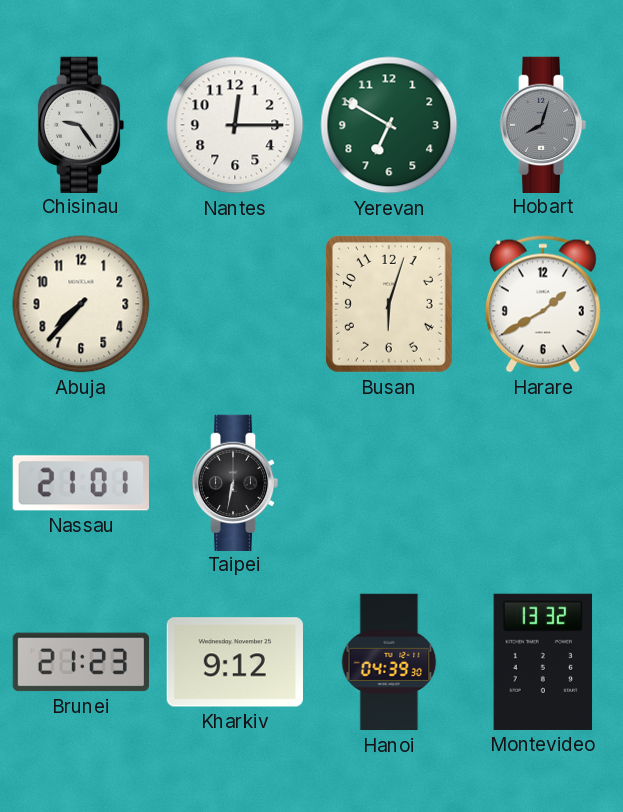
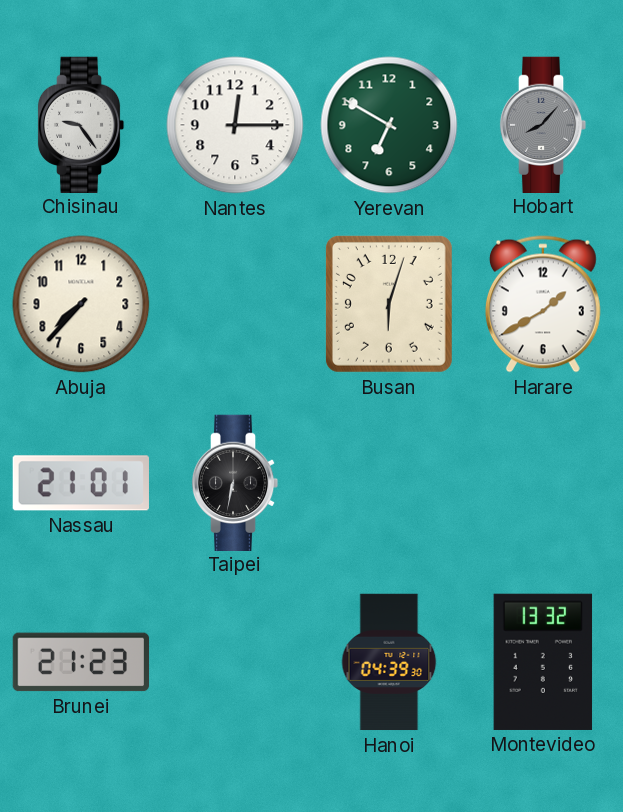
Hobart: 8:03 -> 8:07 (543, 124)
Kharkiv: 9:12 -> none (235, 662)
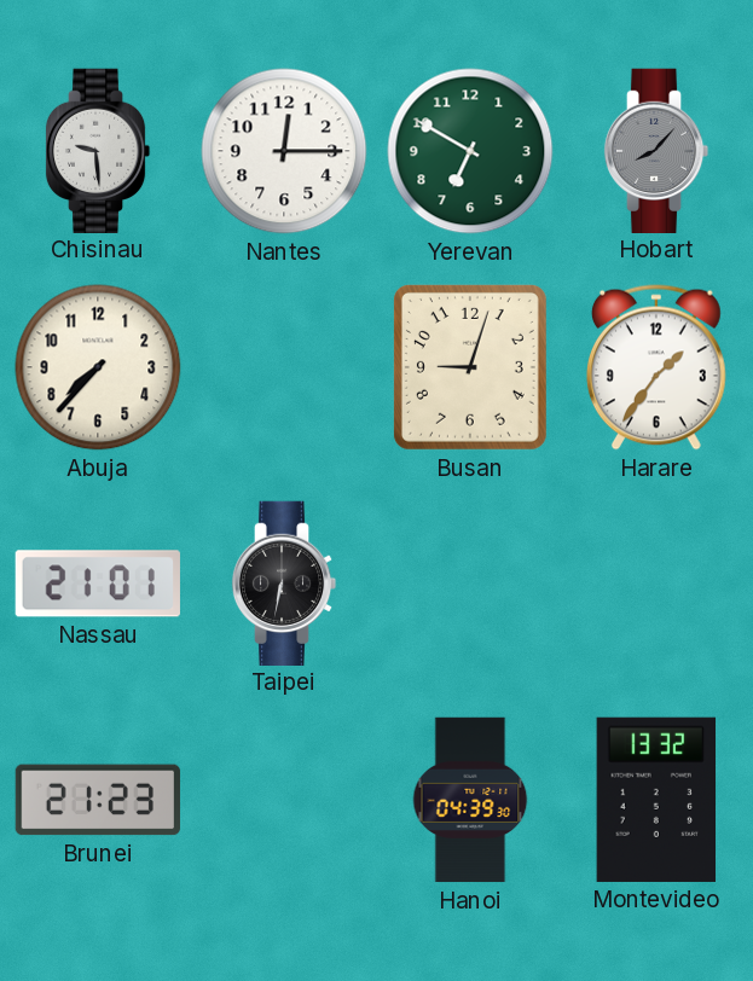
Chisinau: 9:24 -> 9:29 (98, 150)
Busan: 6:03 -> 9:03 (470, 367)
Harare: 1:40 -> 1:36 (656, 367)
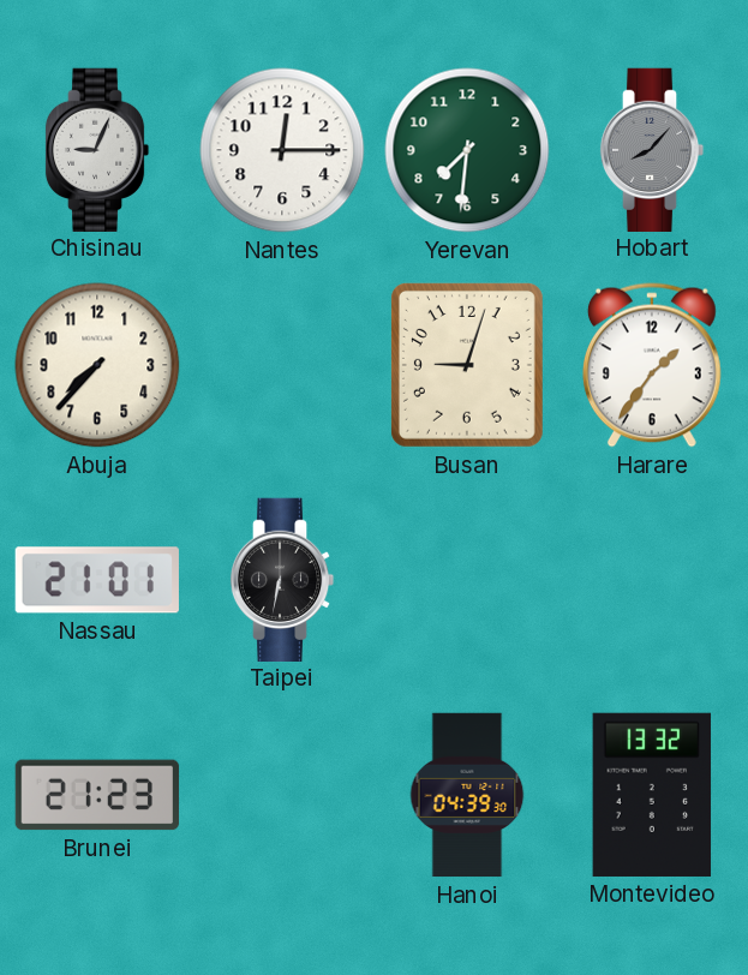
Chisinau: 9:29 -> 9:04 (97, 149)
Yerevan: 6:50 -> 7:31 (467, 150)
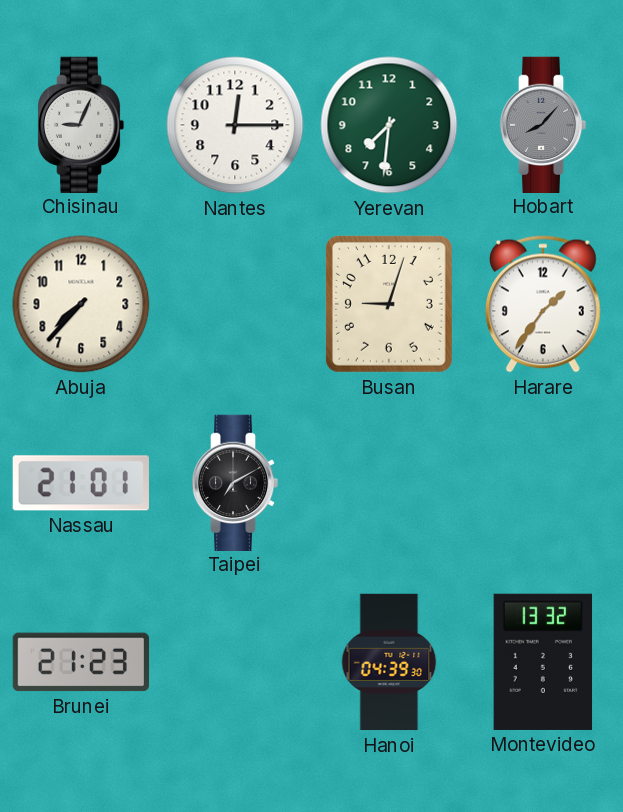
Taipei: 6:32 -> 7:10 (235, 482)
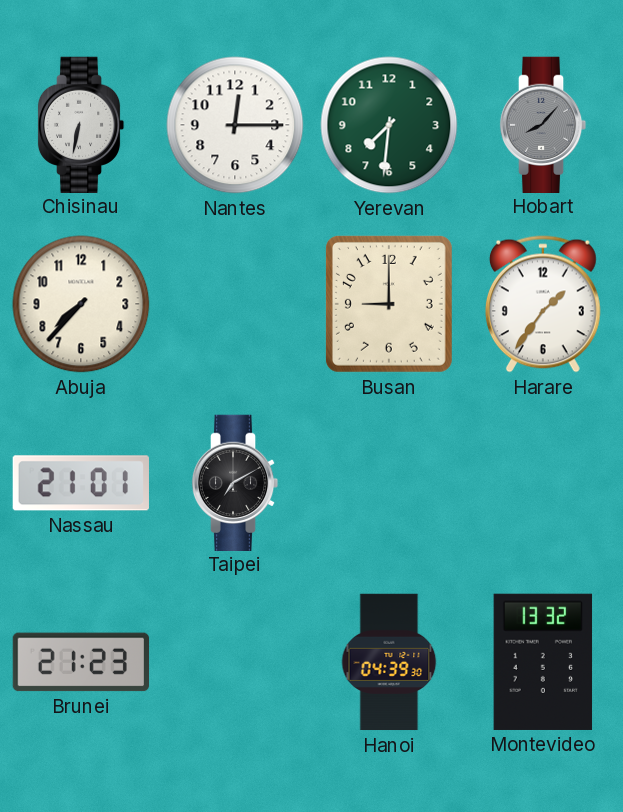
Chisinau: 9:04 -> 6:32 (81, 124)
Busan: 9:03 -> 9:00 (389, 304)
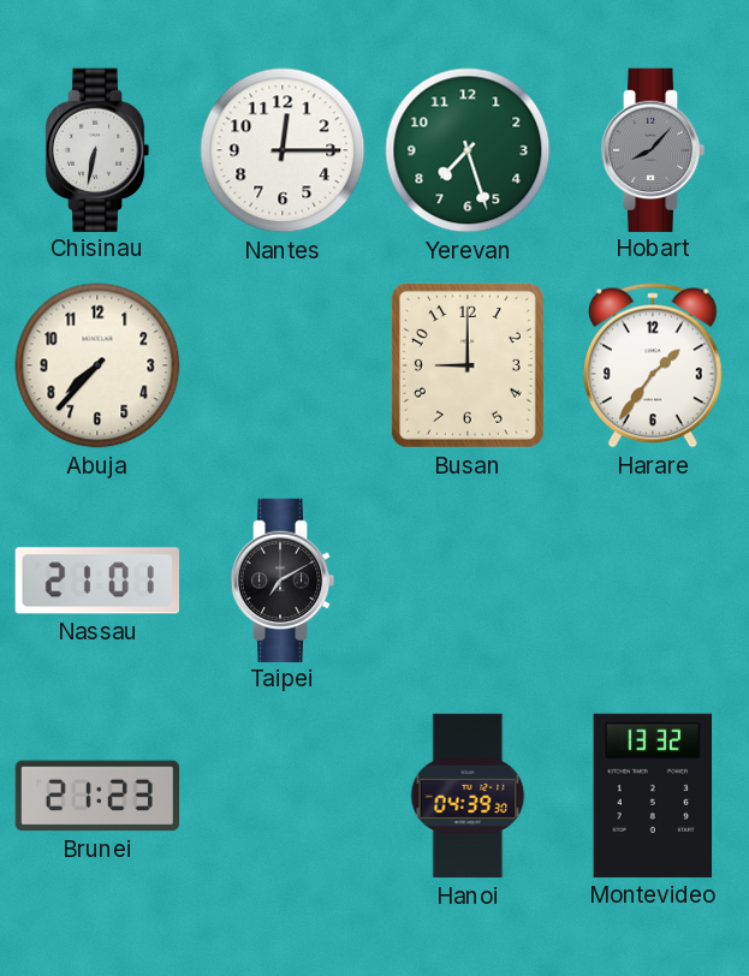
Yerevan: 7:31 -> 7:27 (468, 150)
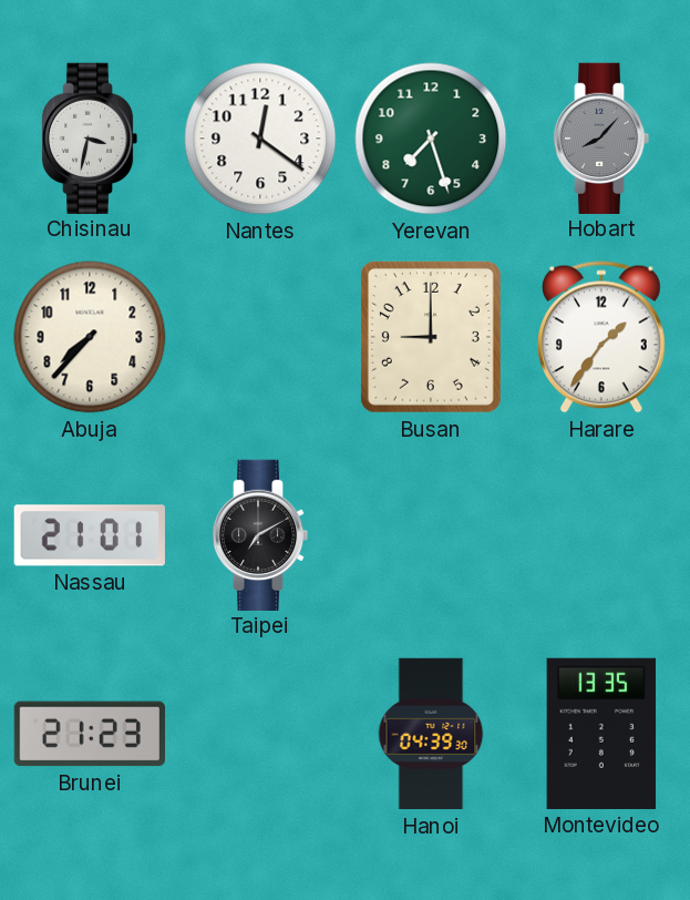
Chisinau: 6:32 -> 3:32 (90, 137)
Nantes: 12:15 -> 12:21 (260, 139)
Montevideo: 13:32 -> 13:35 (601, 734)
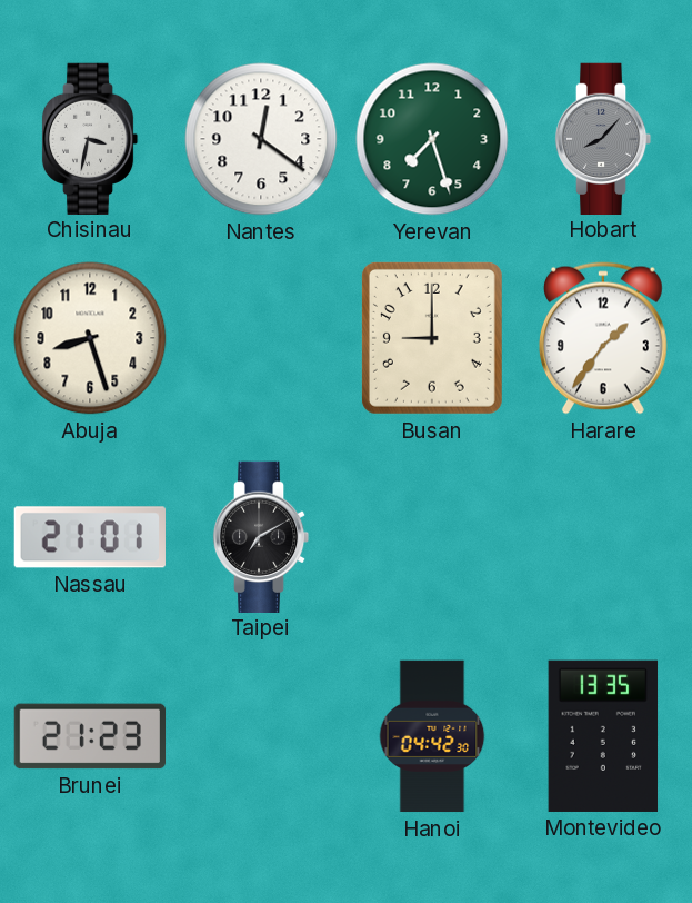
Abuja: 7:37 -> 8:27 (90, 338)
Hanoi: 04:39 -> 04:42 (432, 736)
